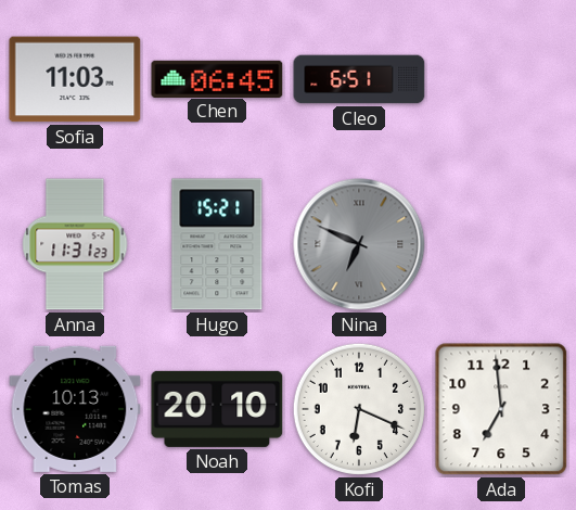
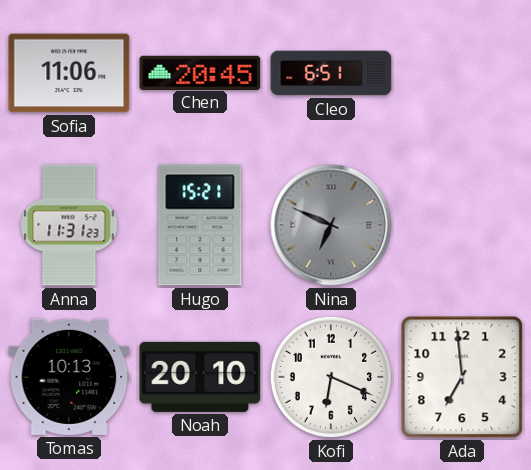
Sofia: 11:03 -> 11:06 (69, 73)
Chen: 06:45 -> 20:45 (200, 72)
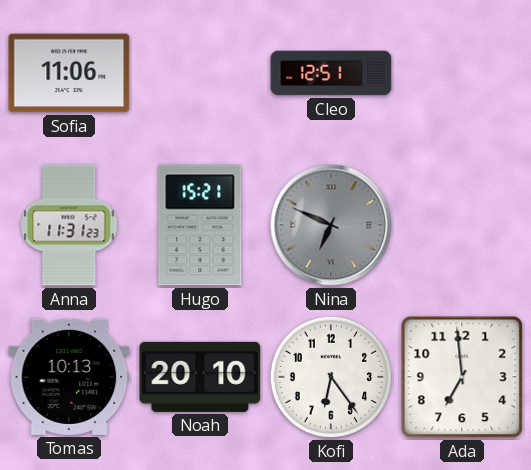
Chen: 20:45 -> none (200, 72)
Cleo: 6:51 -> 12:51 (331, 73)
Kofi: 6:19 -> 6:24 (331, 377)
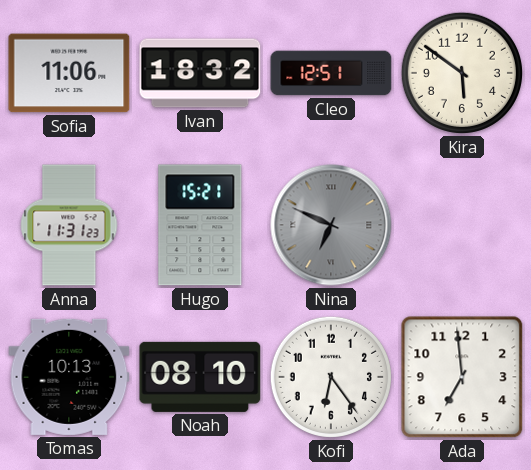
Ivan: none -> 18:32 (200, 73)
Kira: none -> 5:51 (462, 73)
Noah: 20:10 -> 08:10 (200, 377)
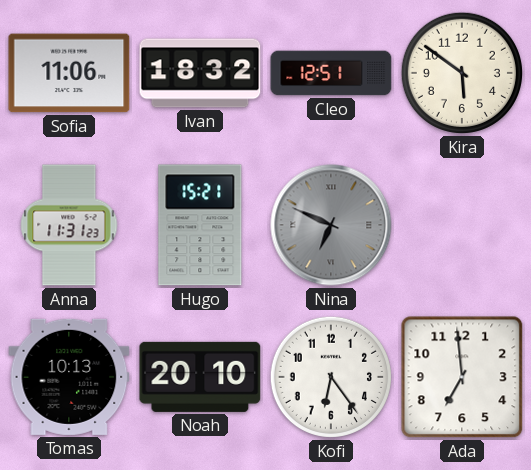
Noah: 08:10 -> 20:10 (200, 377)
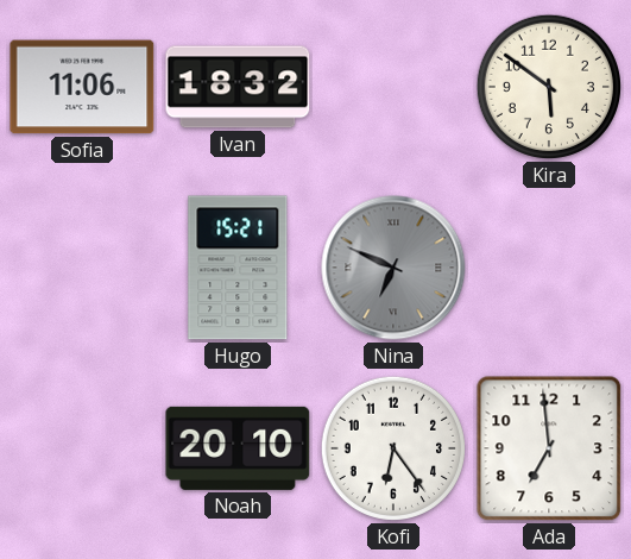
Cleo: 12:51 -> none (331, 73)
Anna: 11:31 -> none (69, 225)
Tomas: 10:13 -> none (69, 377)
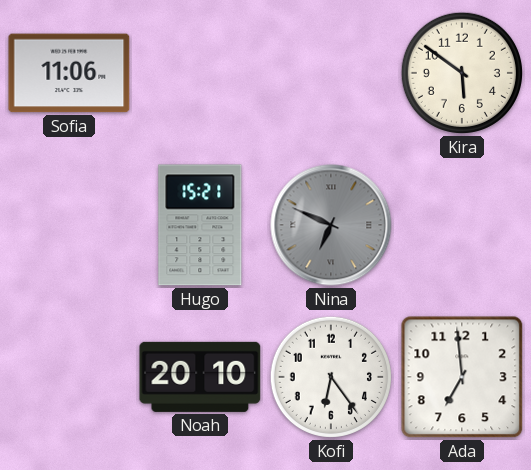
Ivan: 18:32 -> none (238, 87)
